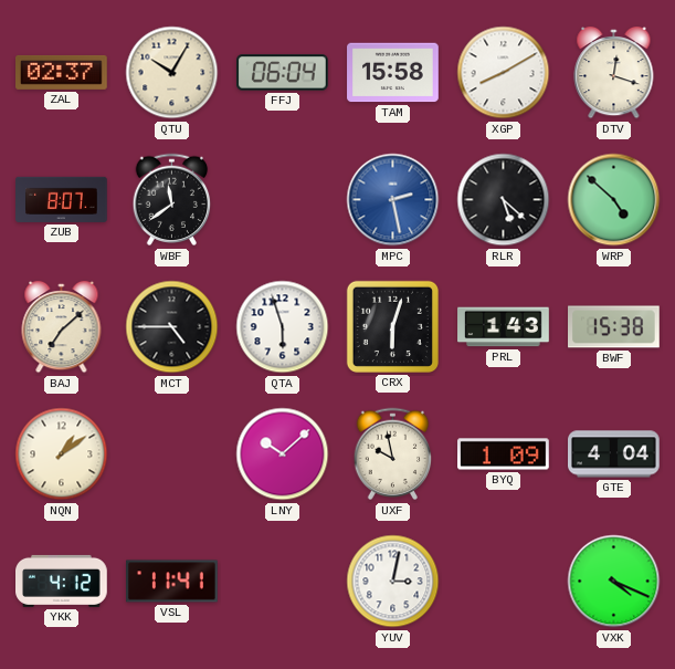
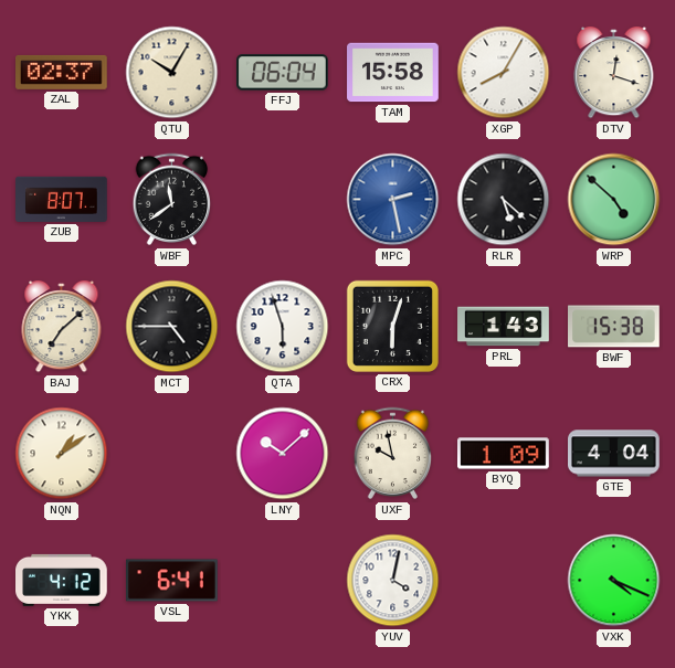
XGP: 8:10 -> 8:05 (504, 73)
VSL: 11:41 -> 6:41 (172, 581)
YUV: 3:02 -> 4:02 (393, 581)
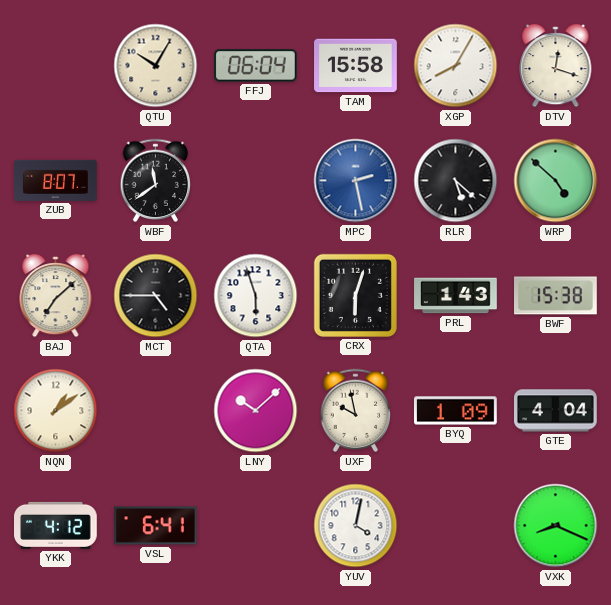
ZAL: 02:37 -> none (62, 72)
VXK: 4:19 -> 8:19 (556, 526)
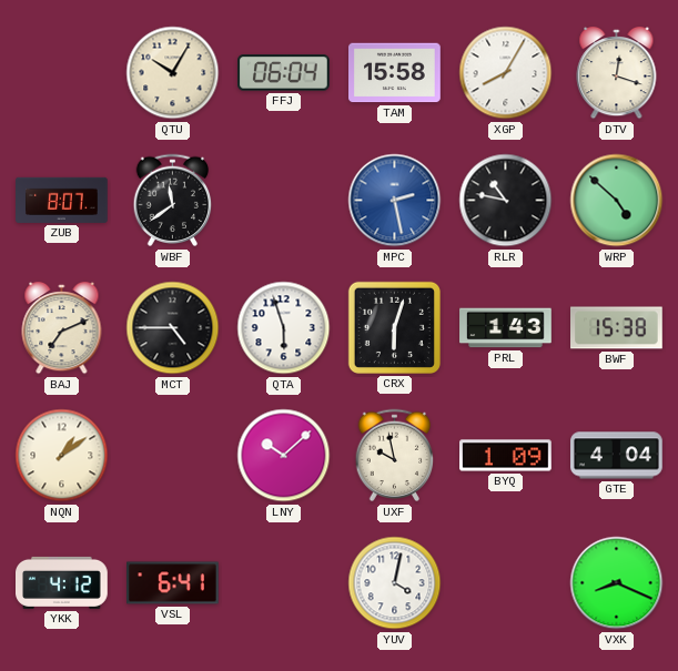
RLR: 5:22 -> 10:47 (506, 201)
BAJ: 7:08 -> 7:11 (62, 328)
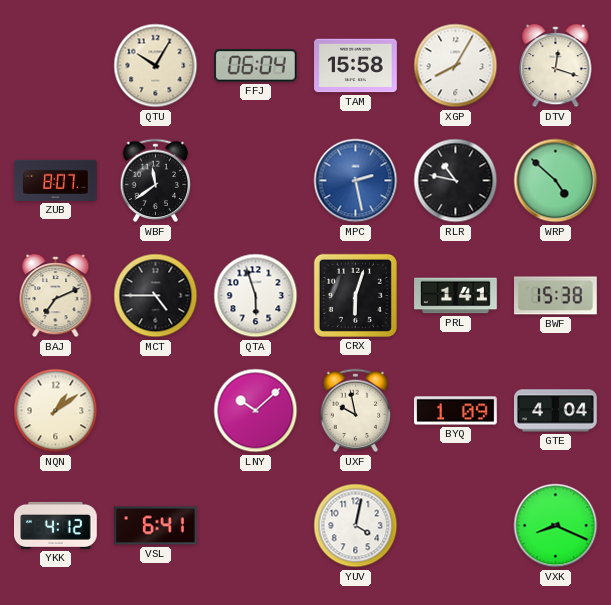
PRL: 1:43 -> 1:41 (456, 296)
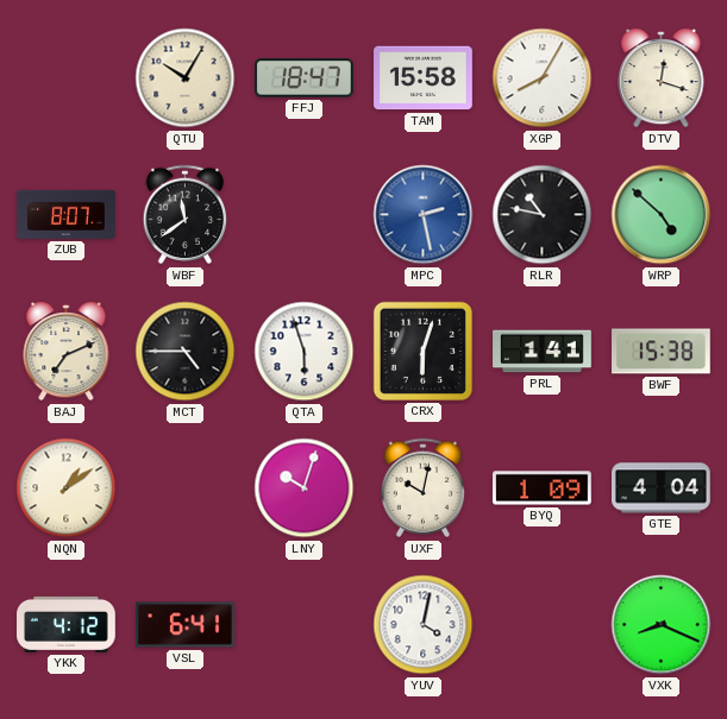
FFJ: 06:04 -> 18:47 (305, 78)
LNY: 10:08 -> 10:03 (305, 488)
UXF: 9:58 -> 10:02 (424, 488)
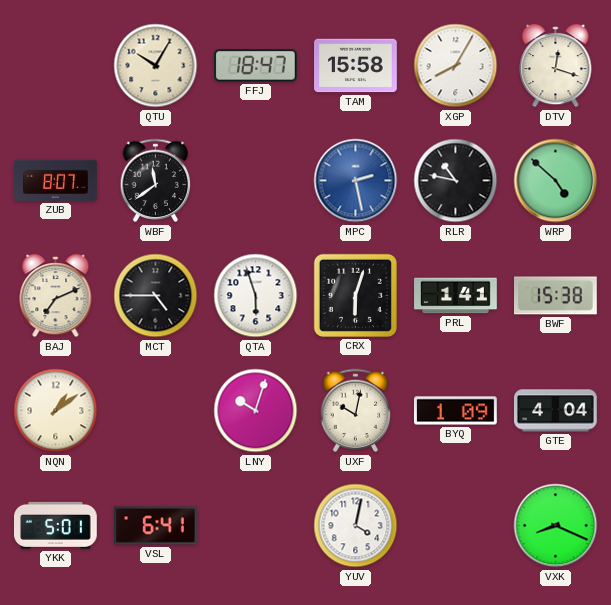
YKK: 4:12 -> 5:01 (56, 525)
